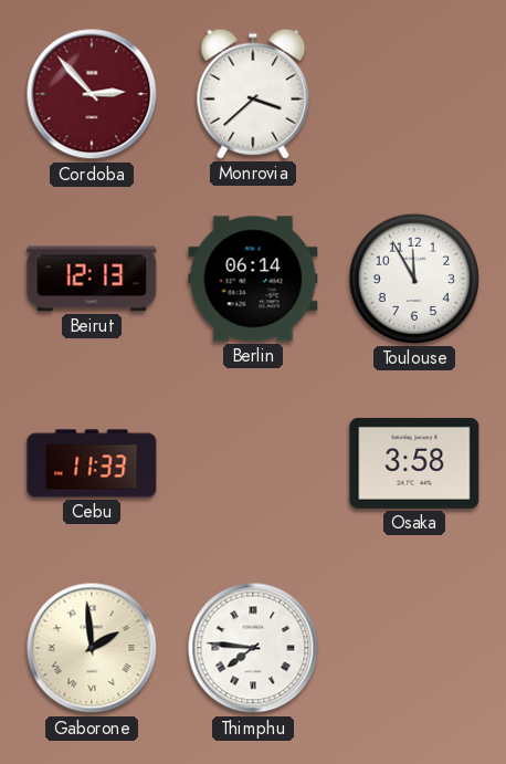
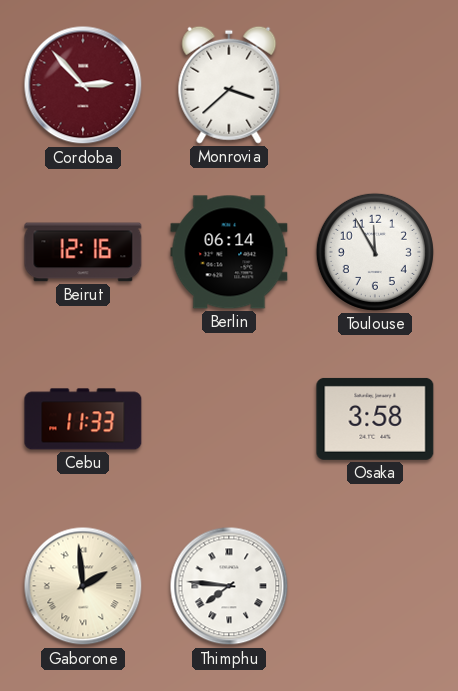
Beirut: 12:13 -> 12:16 (83, 252)
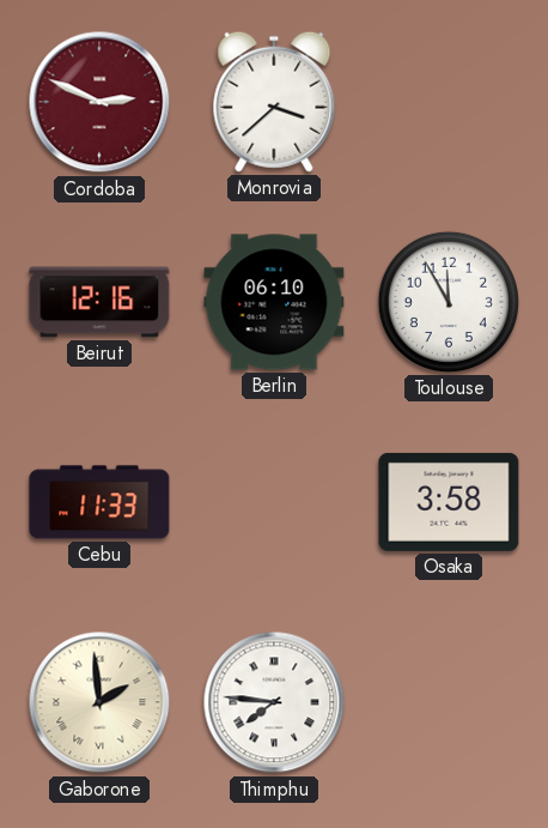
Cordoba: 2:53 -> 2:49 (99, 102)
Berlin: 06:14 -> 06:10 (274, 302)
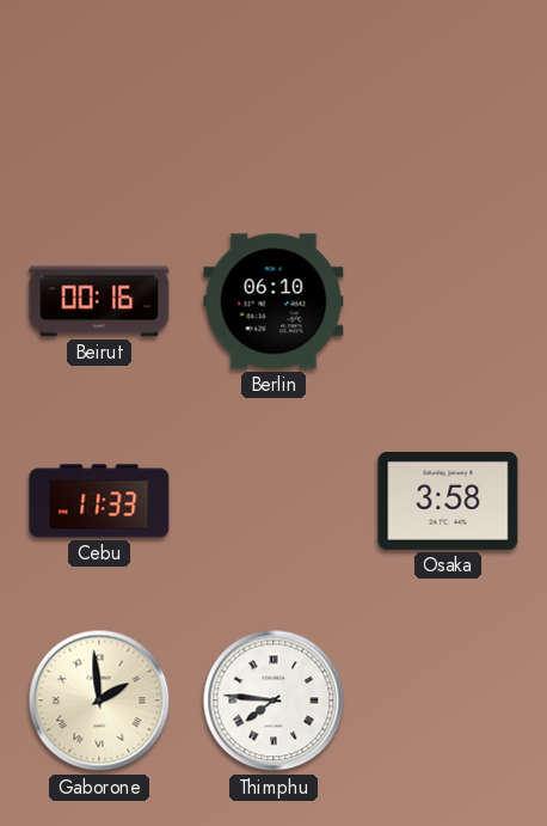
Cordoba: 2:49 -> none (99, 102)
Monrovia: 3:38 -> none (274, 102)
Beirut: 12:16 -> 00:16 (99, 301)
Toulouse: 11:55 -> none (449, 302)
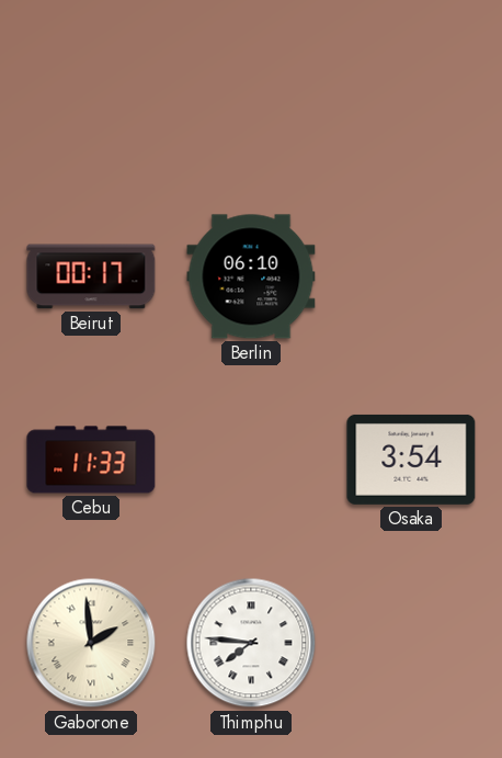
Beirut: 00:16 -> 00:17 (91, 276)
Osaka: 3:58 -> 3:54 (411, 460)
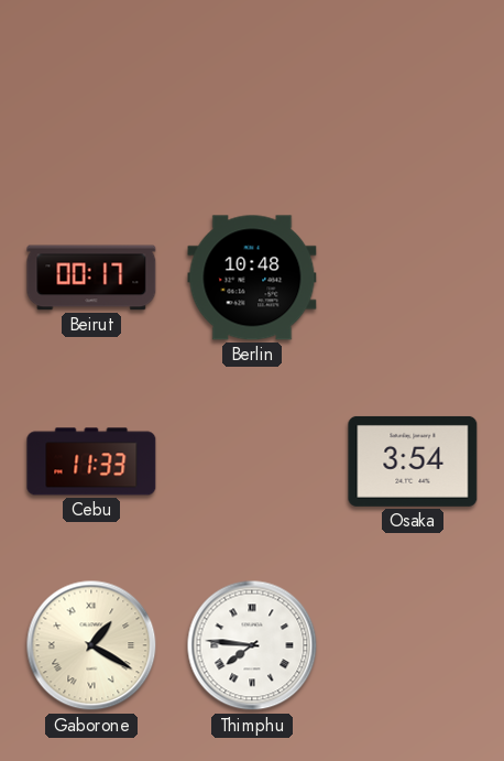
Berlin: 06:10 -> 10:48 (252, 278)
Gaborone: 1:59 -> 1:20 (91, 645)
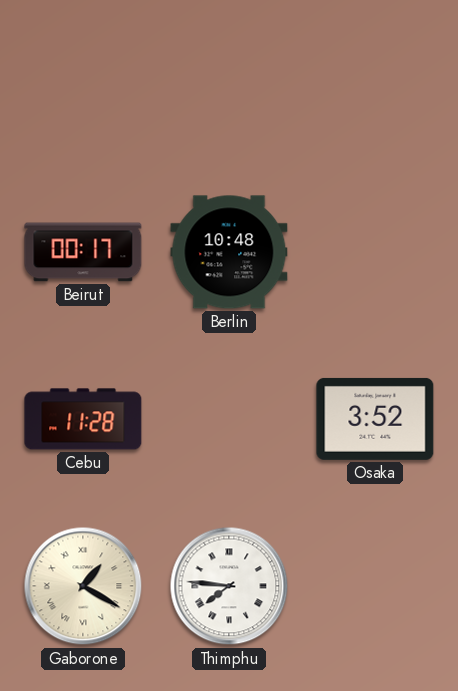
Cebu: 11:33 -> 11:28 (83, 419)
Osaka: 3:54 -> 3:52 (375, 419)
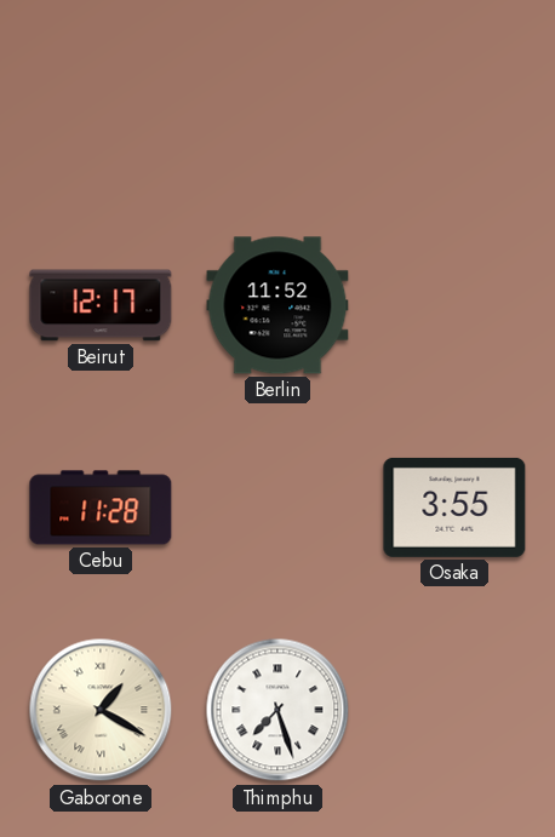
Beirut: 00:17 -> 12:17 (101, 305)
Berlin: 10:48 -> 11:52 (277, 305)
Osaka: 3:52 -> 3:55 (454, 508)
Thimphu: 7:46 -> 7:27 (277, 710)
